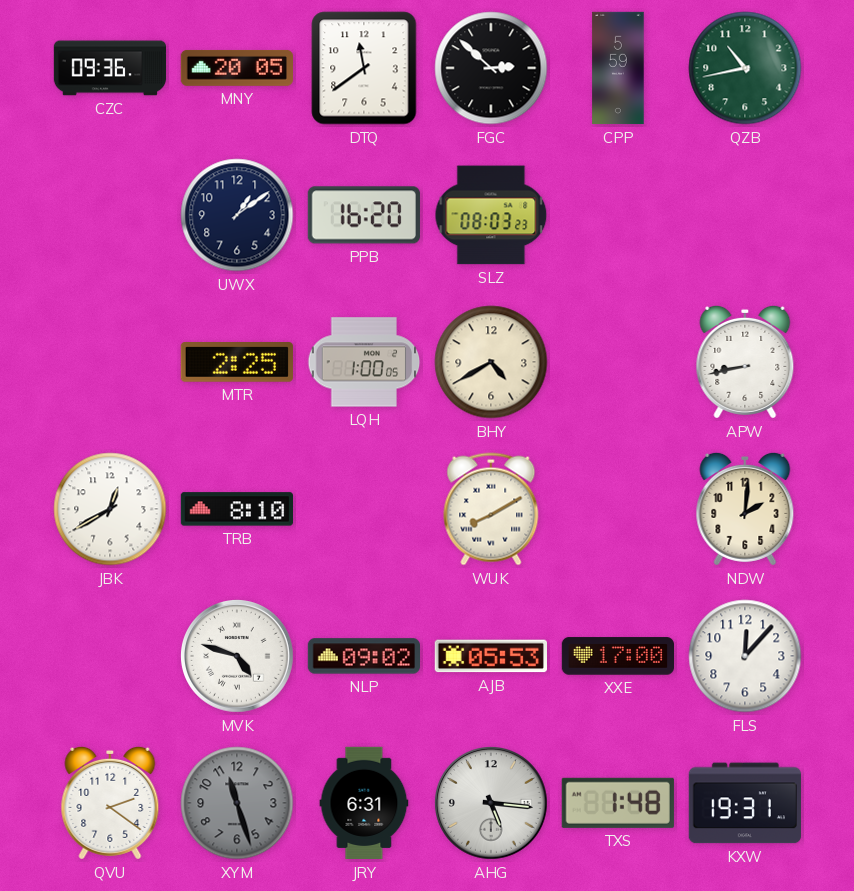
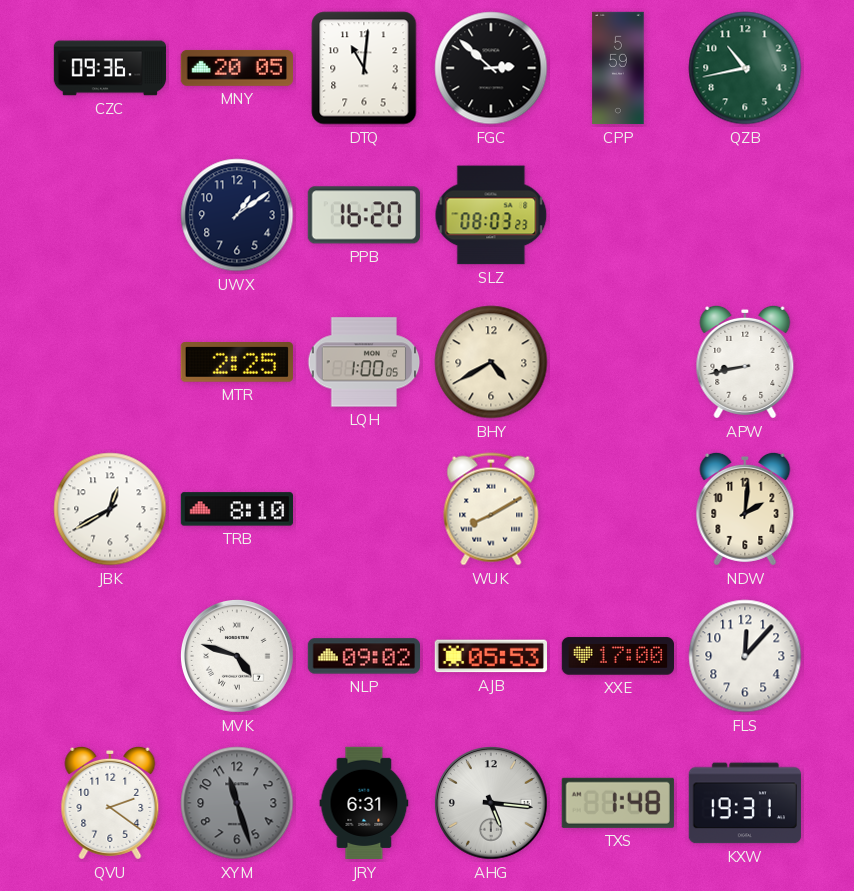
DTQ: 11:39 -> 11:01 (364, 68)
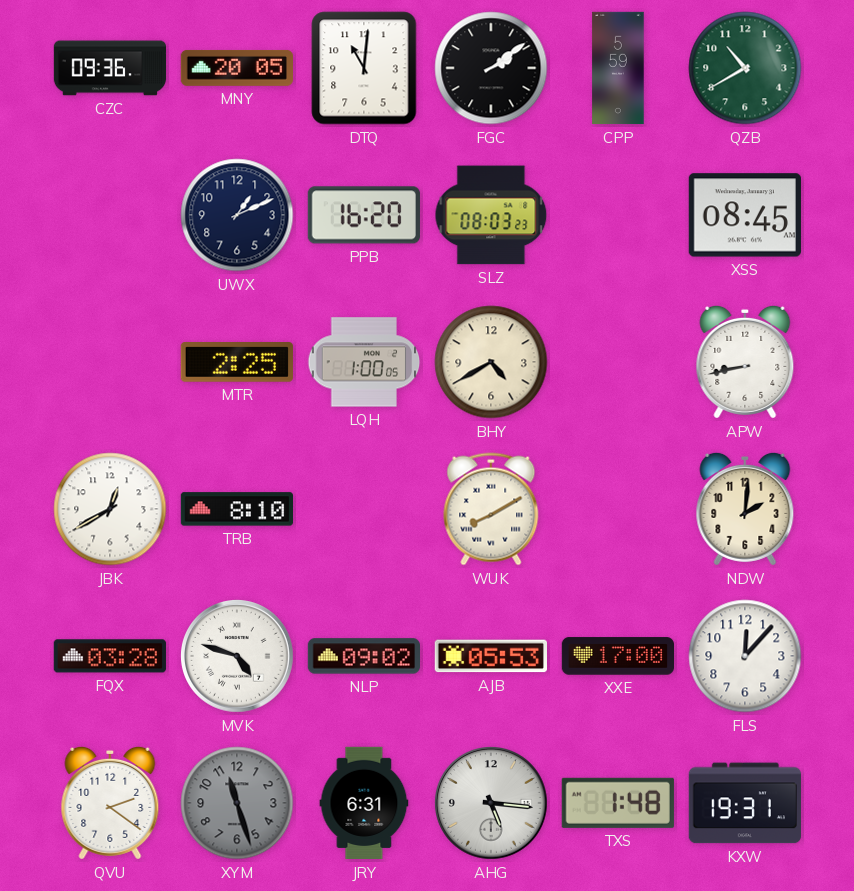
FGC: 2:52 -> 2:09 (491, 68)
QZB: 10:43 -> 10:40 (745, 68)
UWX: 1:09 -> 1:11 (237, 215)
XSS: none -> 08:45 (745, 215)
FQX: none -> 03:28 (110, 656)
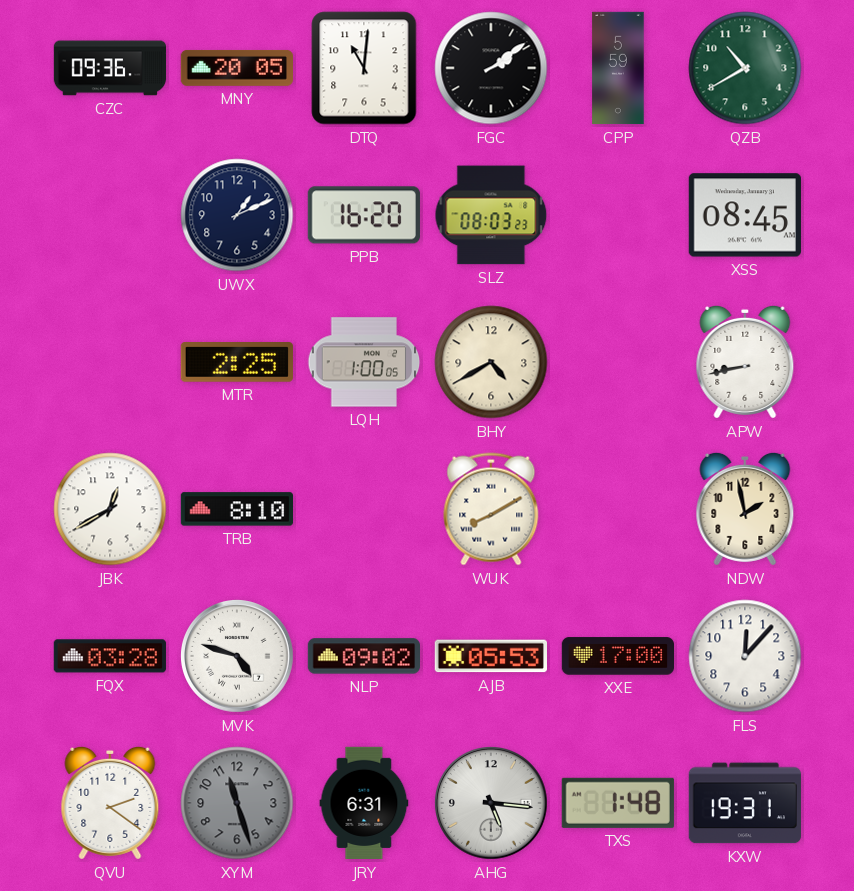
NDW: 2:01 -> 1:58 (745, 509)
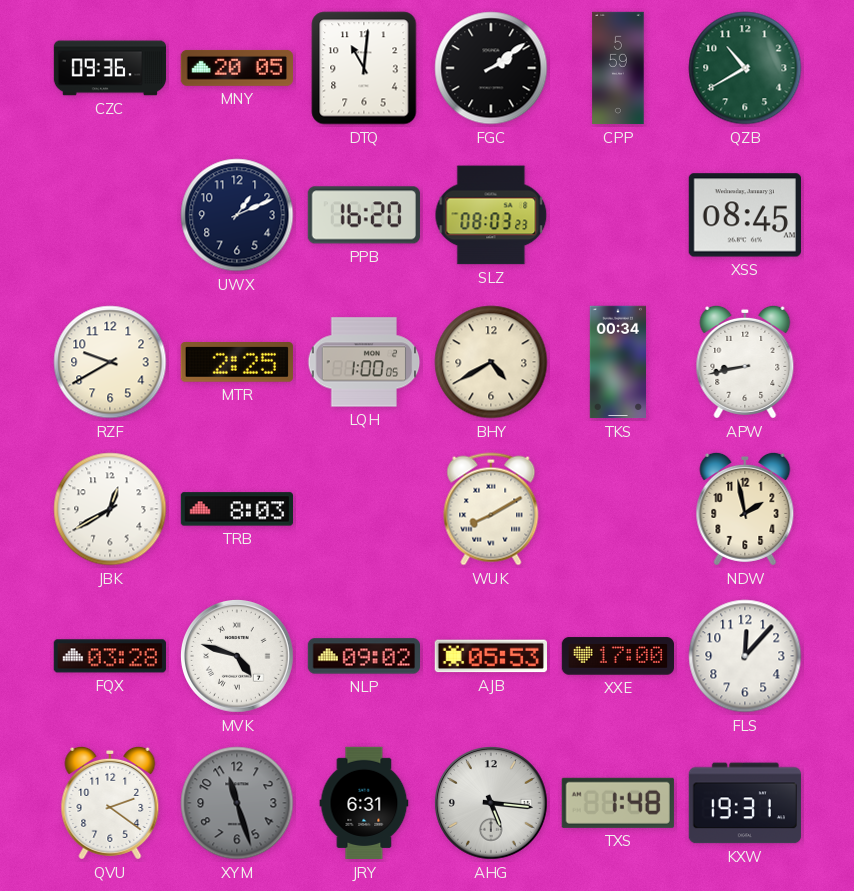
RZF: none -> 9:40 (110, 362)
TKS: none -> 00:34 (617, 362)
TRB: 8:10 -> 8:03 (236, 509)
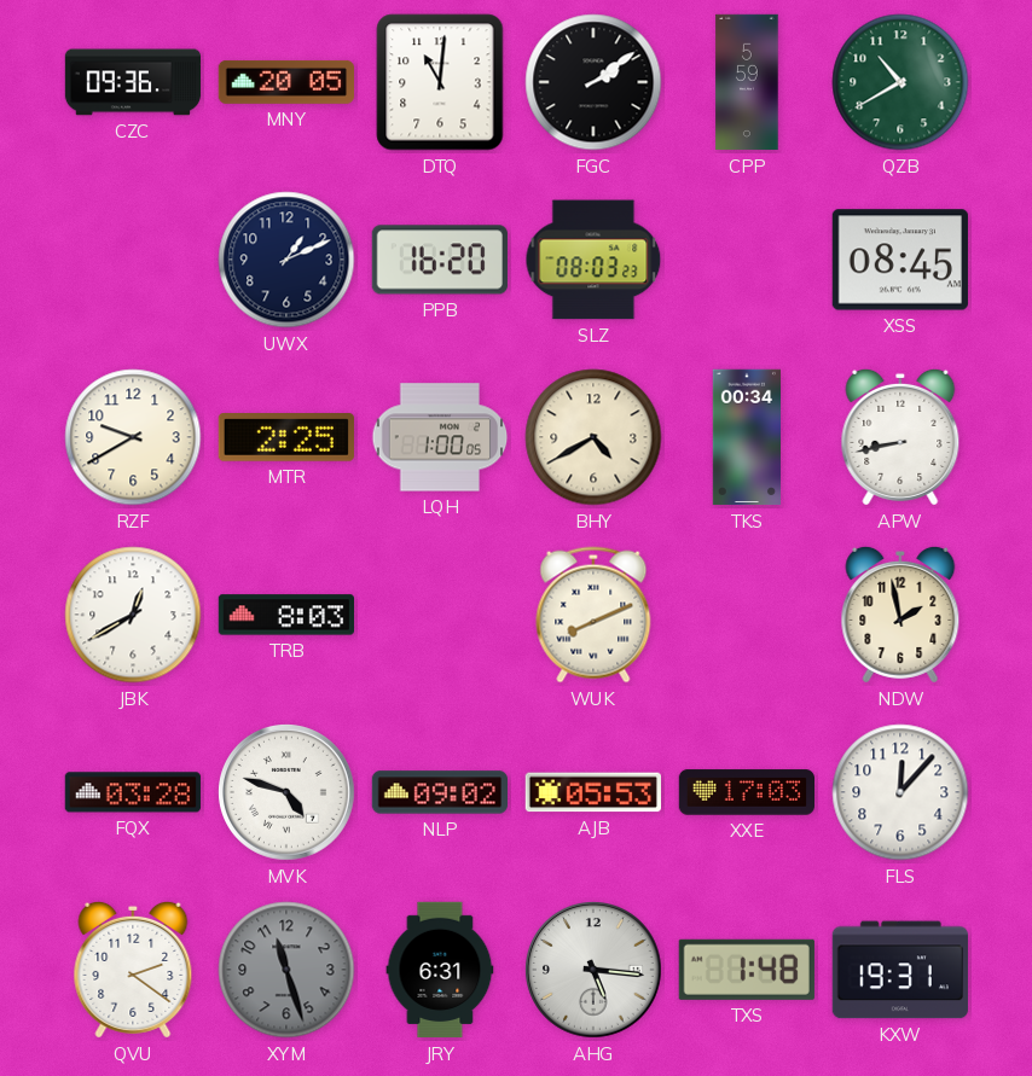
WUK: 8:10 -> 8:11 (593, 615)
XXE: 17:00 -> 17:03 (746, 792)
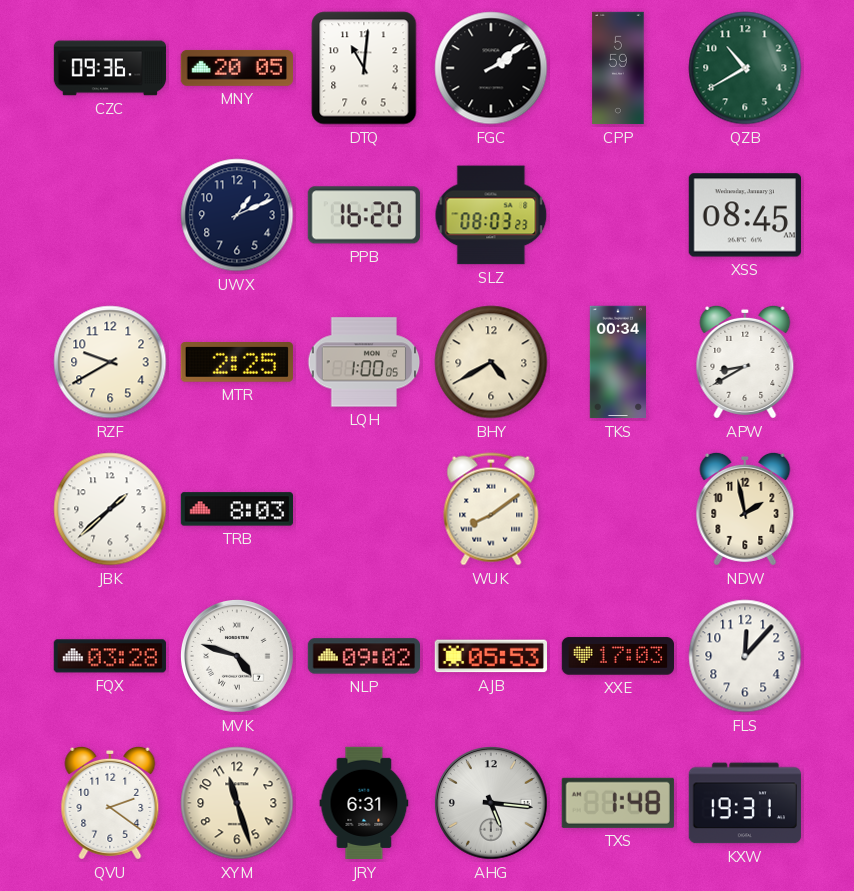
APW: 8:43 -> 8:40 (745, 362)
JBK: 12:40 -> 1:38 (110, 509)
WUK: 8:11 -> 8:09 (491, 509)
XYM dial: grey -> cream (237, 803)
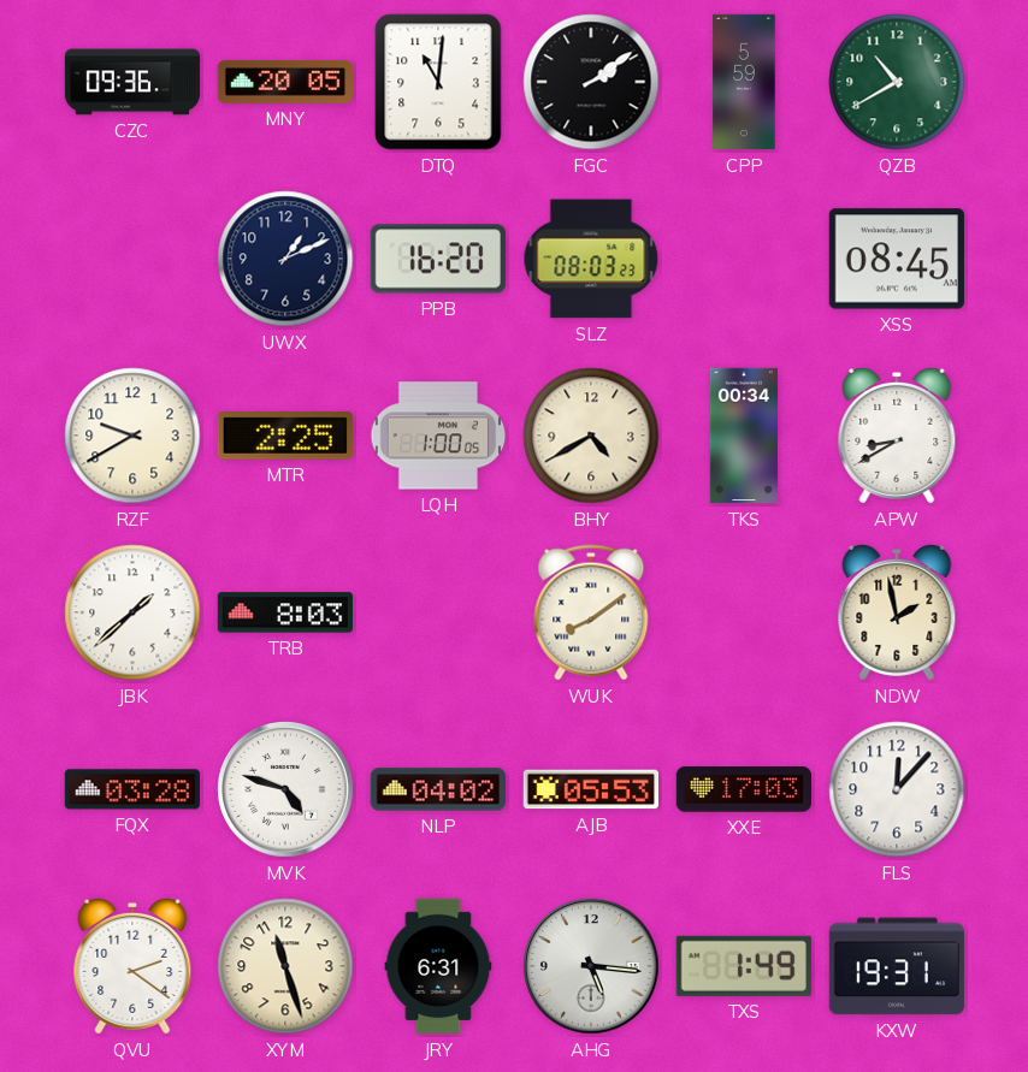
NLP: 09:02 -> 04:02 (437, 789)
TXS: 1:48 -> 1:49 (744, 966)
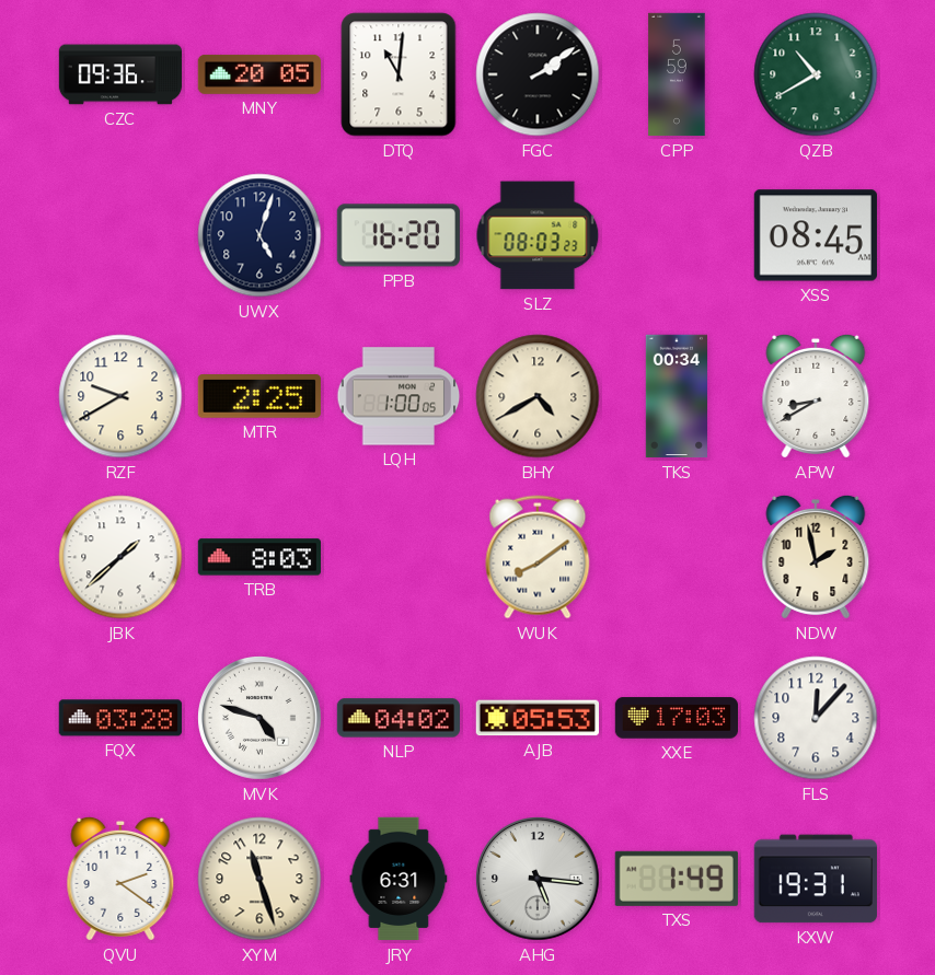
UWX: 1:11 -> 5:03 (259, 235)
